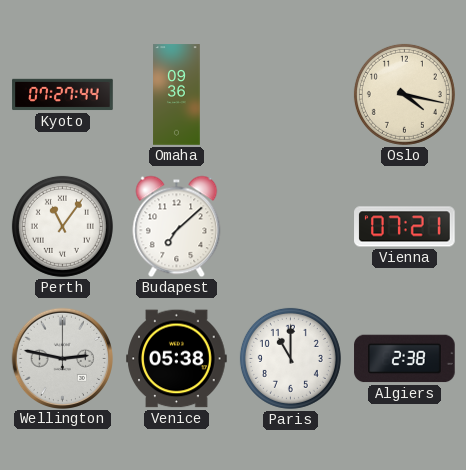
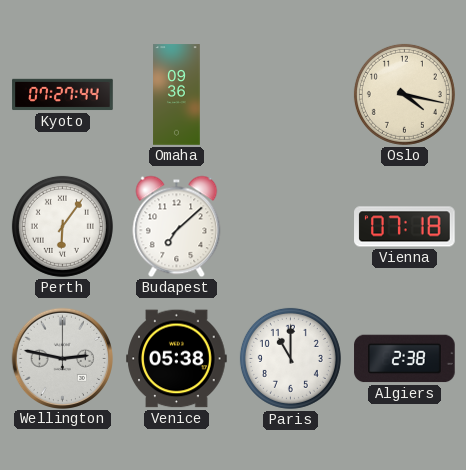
Perth: 11:06 -> 6:06 (62, 226)
Vienna: 07:21 -> 07:18 (405, 227)
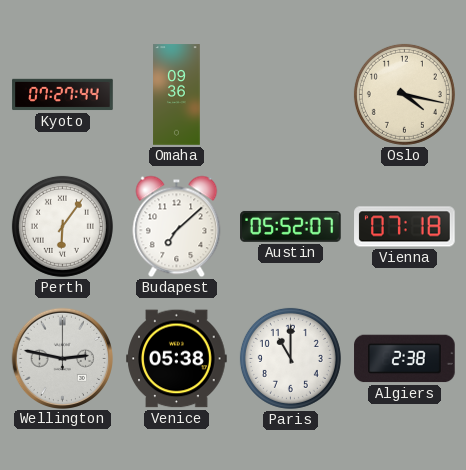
Austin: none -> 05:52 (291, 226)
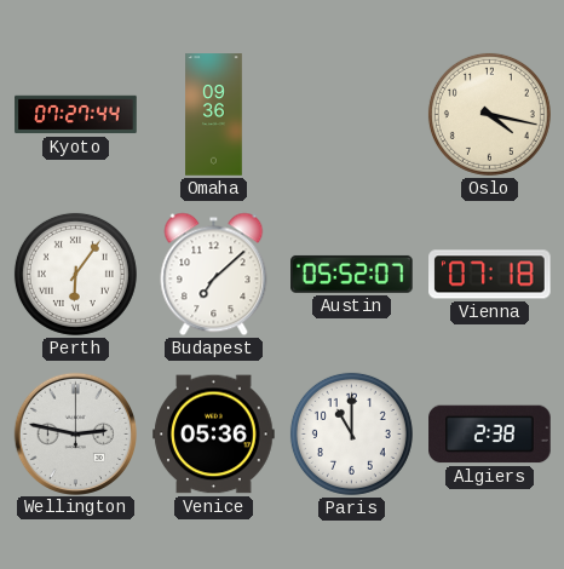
Venice: 05:38 -> 05:36 (214, 435)
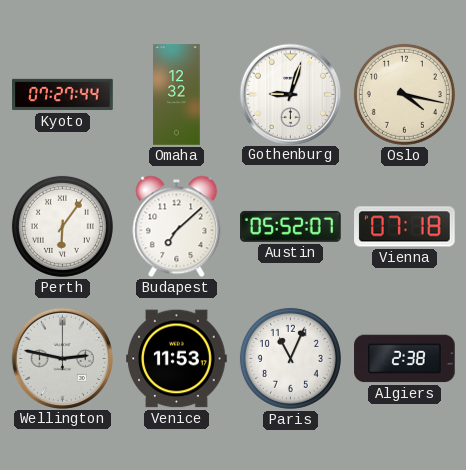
Omaha: 09:36 -> 12:32 (177, 95)
Gothenburg: none -> 9:03 (290, 94)
Venice: 05:36 -> 11:53 (177, 359)
Paris: 11:00 -> 11:04 (290, 358)
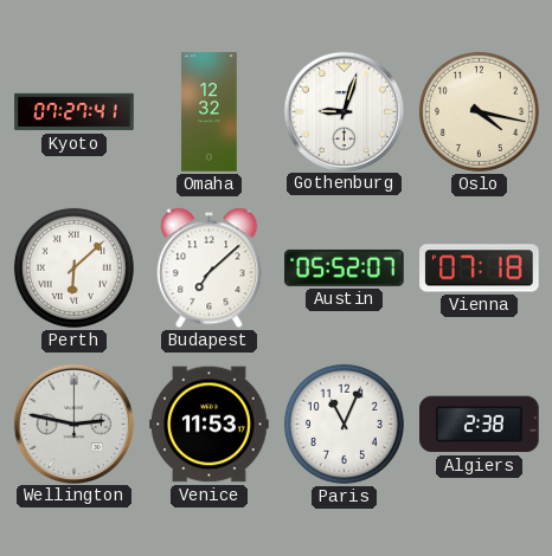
Kyoto: 07:27:44 -> 07:27:41 (75, 112)
Perth: 6:06 -> 6:08 (73, 267)
